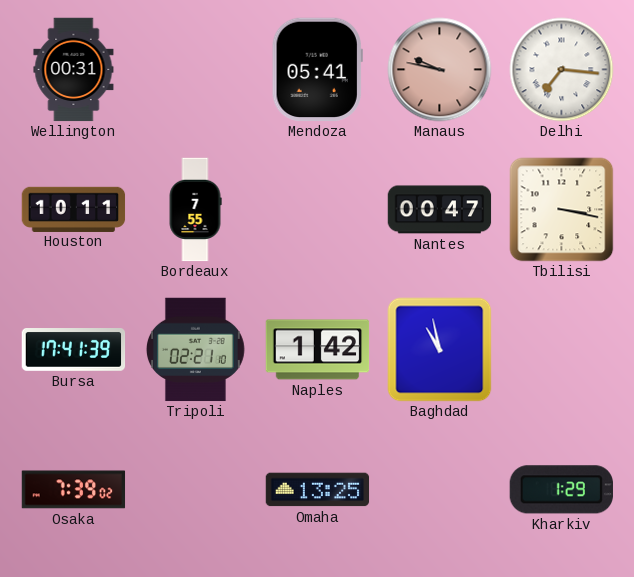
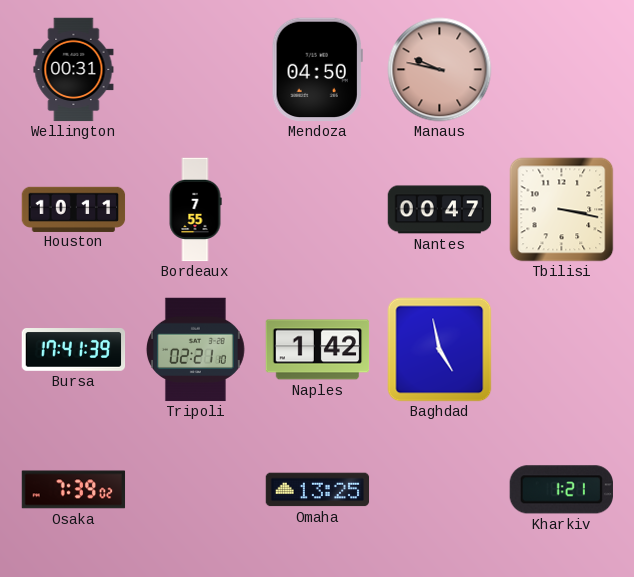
Mendoza: 05:41 -> 04:50 (317, 70)
Delhi: 7:16 -> none (562, 70)
Baghdad: 10:58 -> 4:58 (440, 350)
Kharkiv: 1:29 -> 1:21 (561, 490)
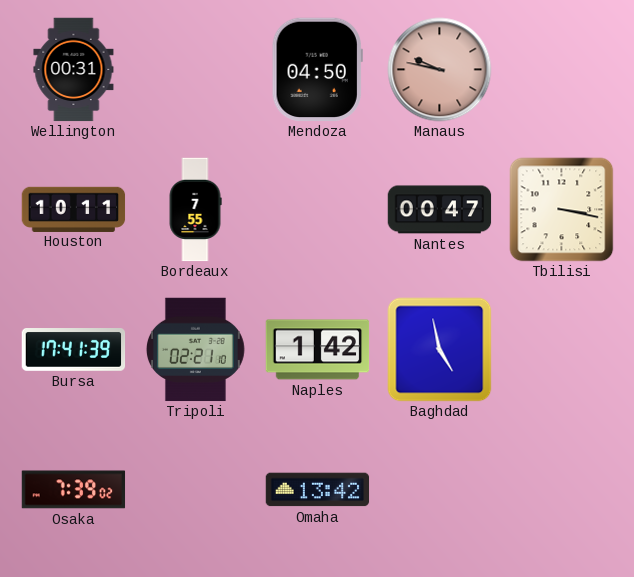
Omaha: 13:25 -> 13:42 (318, 490)
Kharkiv: 1:21 -> none (561, 490)
